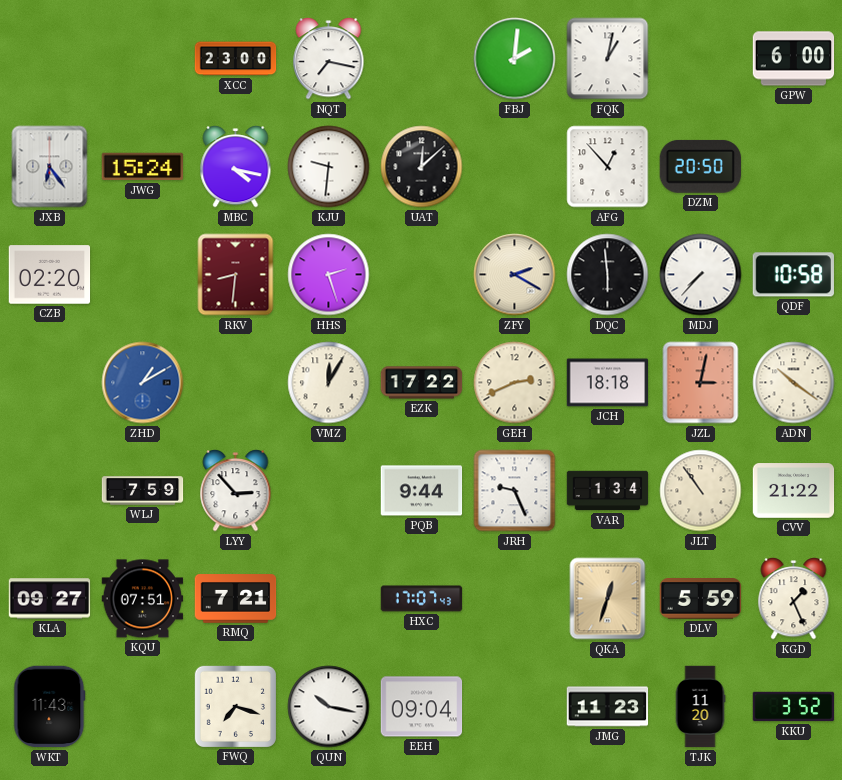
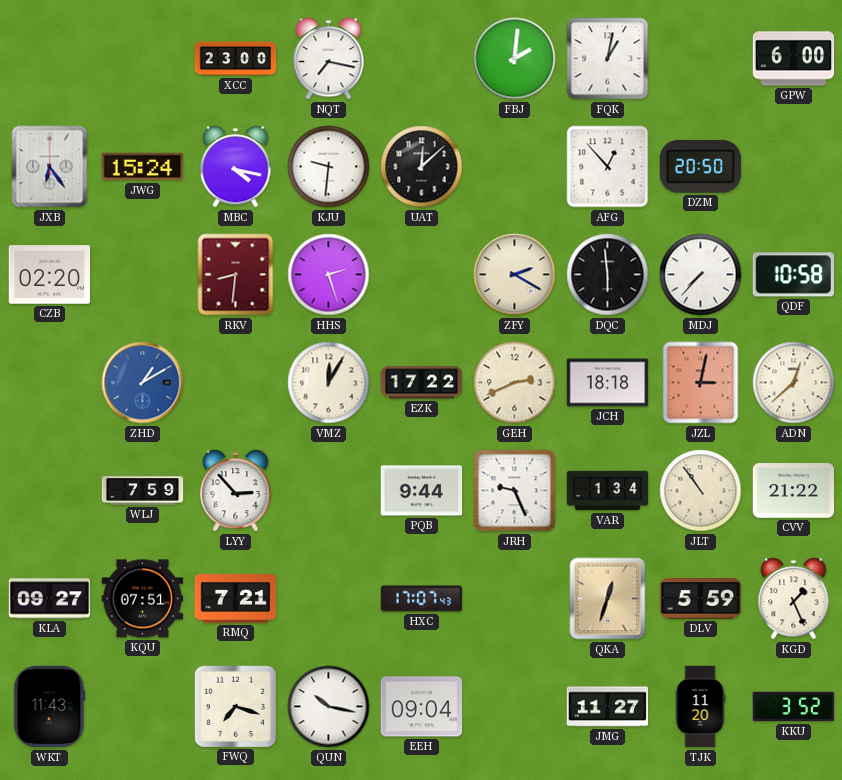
ADN: 10:21 -> 12:38 (794, 383)
JMG: 11:23 -> 11:27 (608, 707)
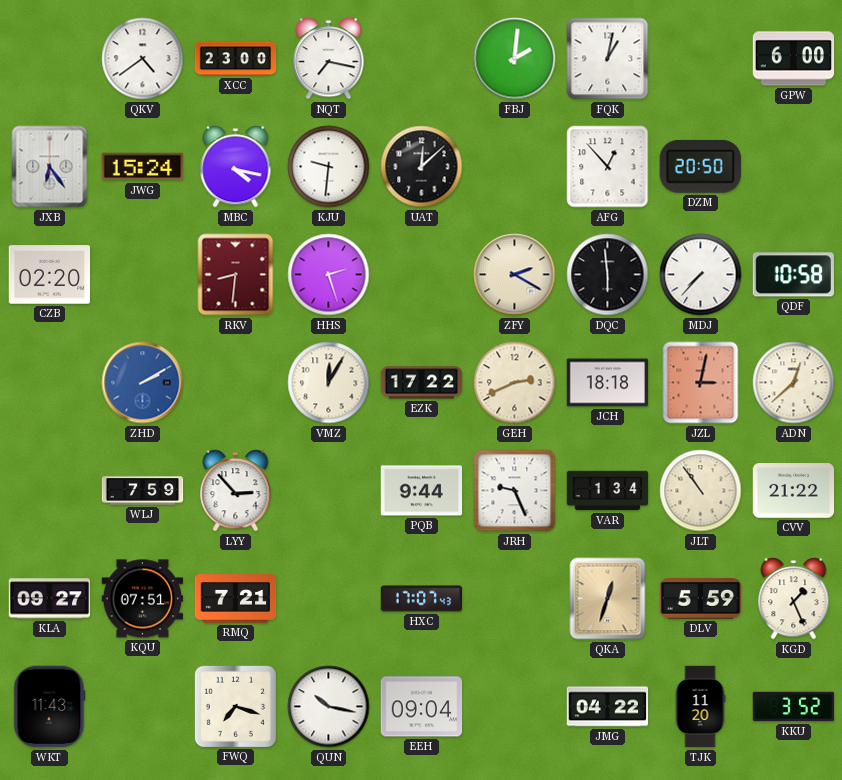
QKV: none -> 4:39 (143, 59)
ZHD: 1:10 -> 2:10 (143, 383)
JMG: 11:27 -> 04:22 (608, 707)
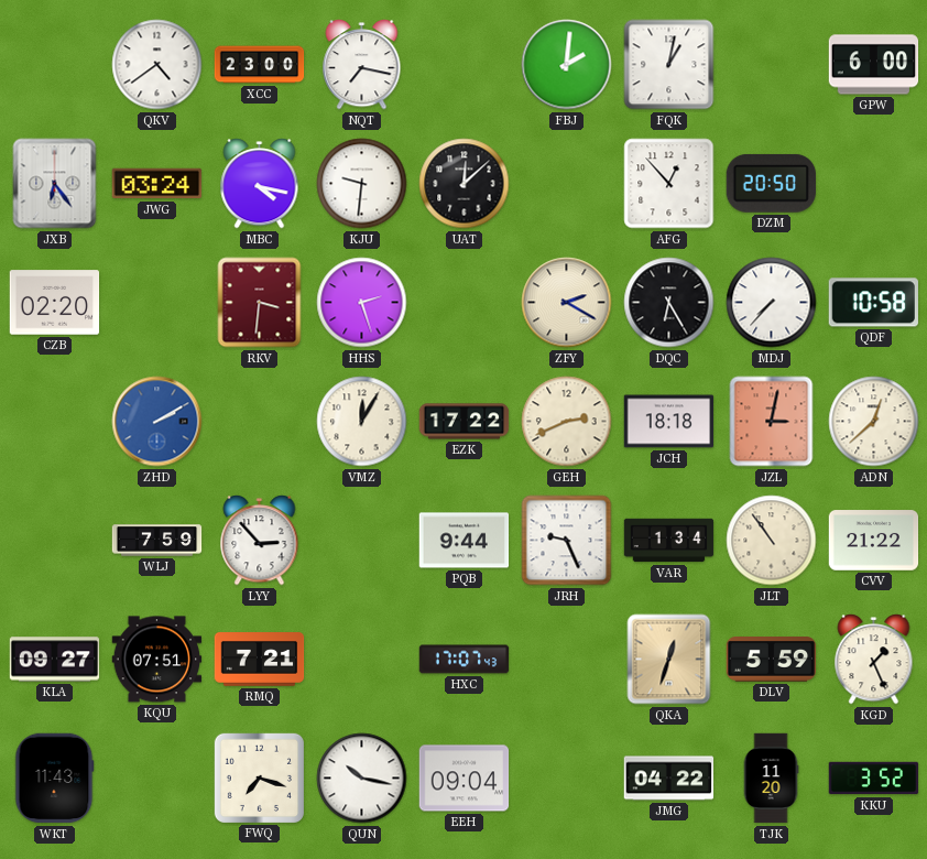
JWG: 15:24 -> 03:24 (157, 184)
RKV: 8:31 -> 3:31 (260, 303)
DQC: 5:59 -> 6:25 (669, 303)
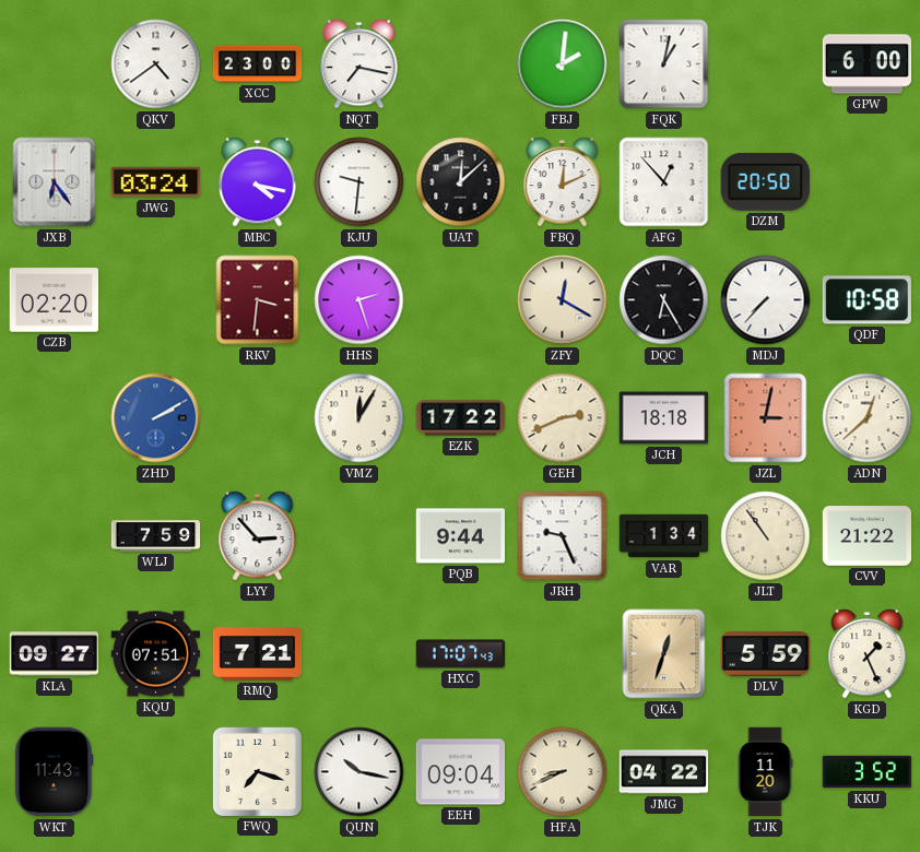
FBQ: none -> 12:11 (563, 182)
ZFY: 2:20 -> 12:20 (563, 300)
HFA: none -> 8:41 (563, 772)
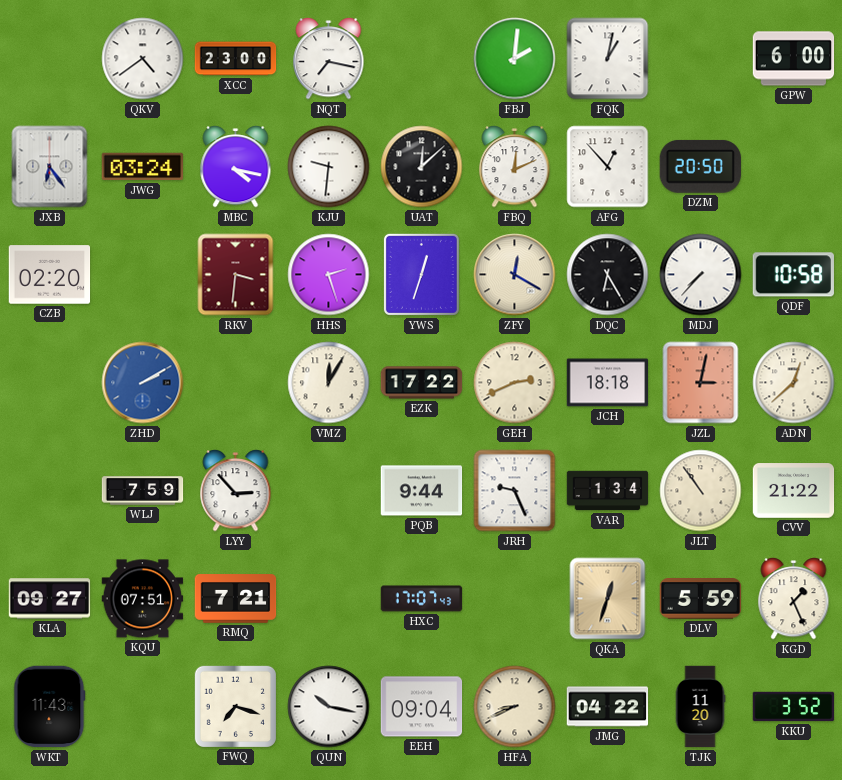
YWS: none -> 12:33 (421, 274)
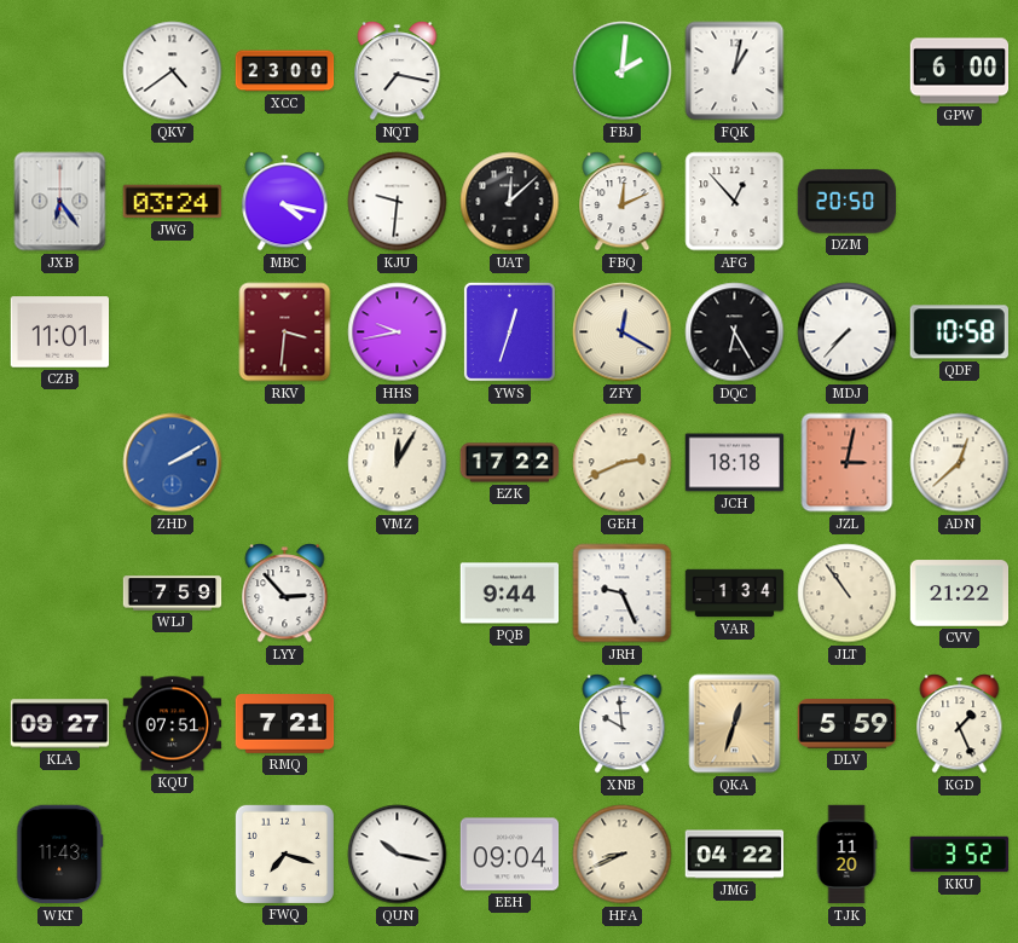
CZB: 02:20 -> 11:01 (60, 332)
HHS: 2:27 -> 9:43 (398, 332)
HXC: 17:07 -> none (422, 599)
XNB: none -> 9:59 (623, 724)
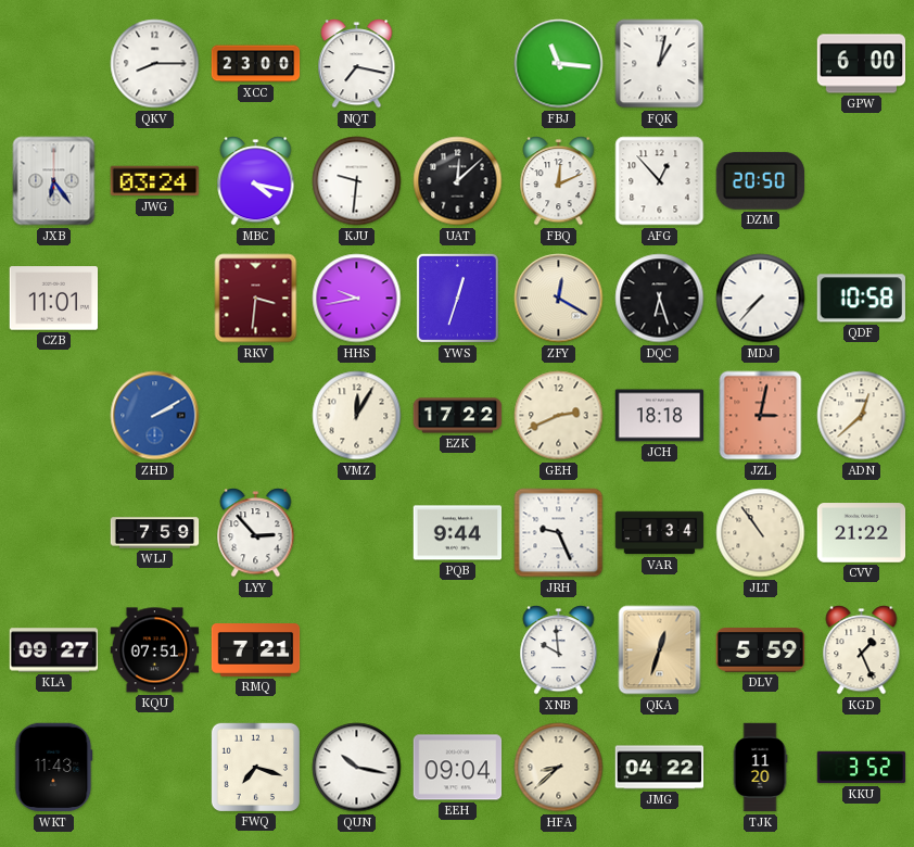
QKV: 4:39 -> 8:15 (155, 64)
FBJ: 2:01 -> 11:16 (559, 64)
DQC: 6:25 -> 6:27 (660, 299)
HFA: 8:41 -> 8:38 (559, 768)
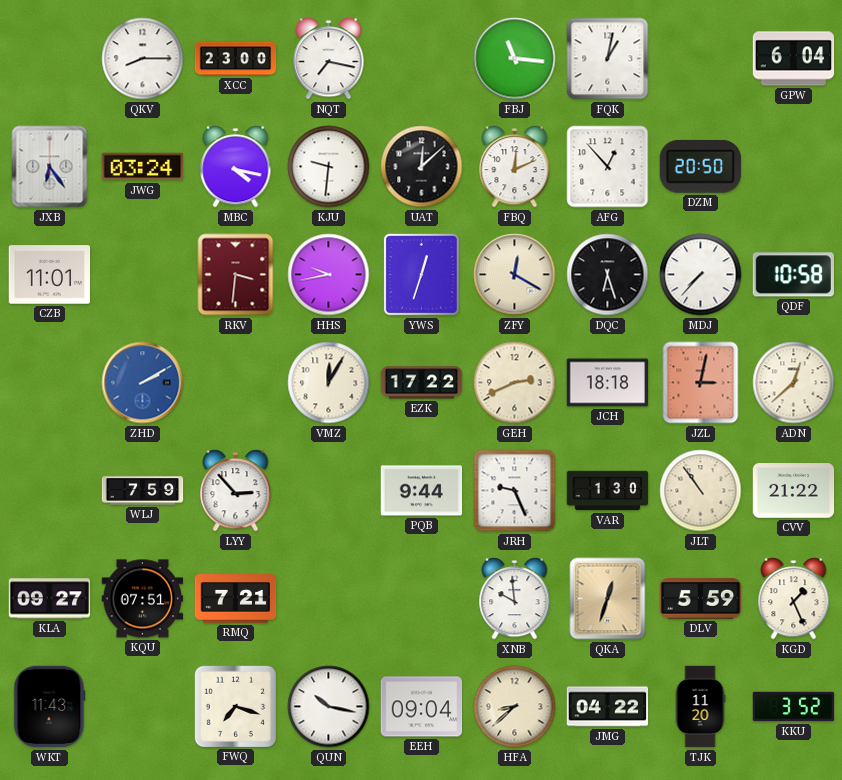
GPW: 6:00 -> 6:04 (794, 59)
VAR: 1:34 -> 1:30 (608, 491)
